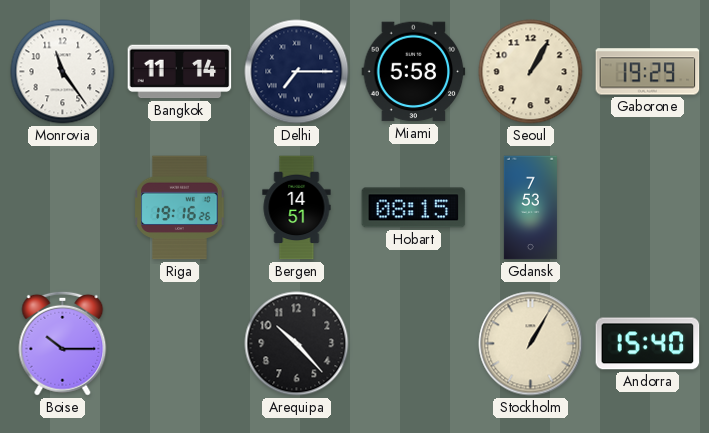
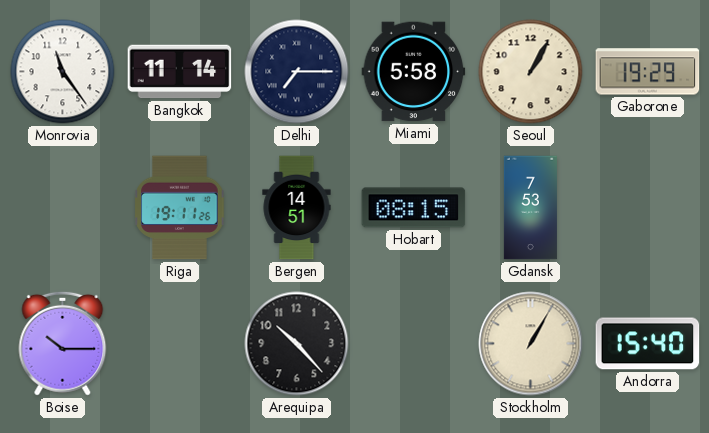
Riga: 19:16 -> 19:11 (180, 208)
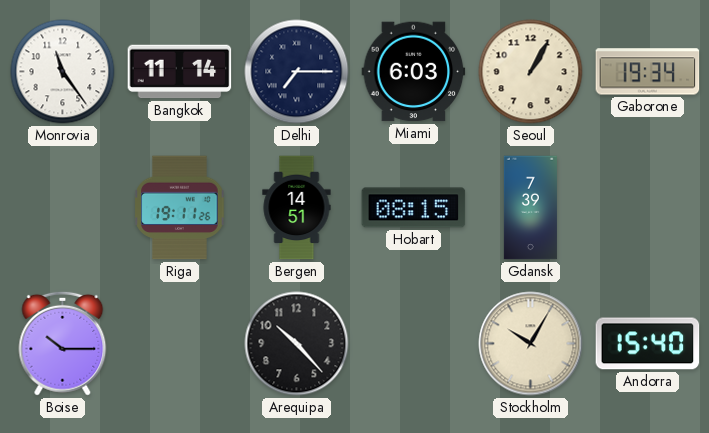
Miami: 5:58 -> 6:03 (414, 72)
Gaborone: 19:29 -> 19:34 (648, 72)
Gdansk: 7:53 -> 7:39 (530, 208)
Stockholm: 1:05 -> 10:05 (531, 344)
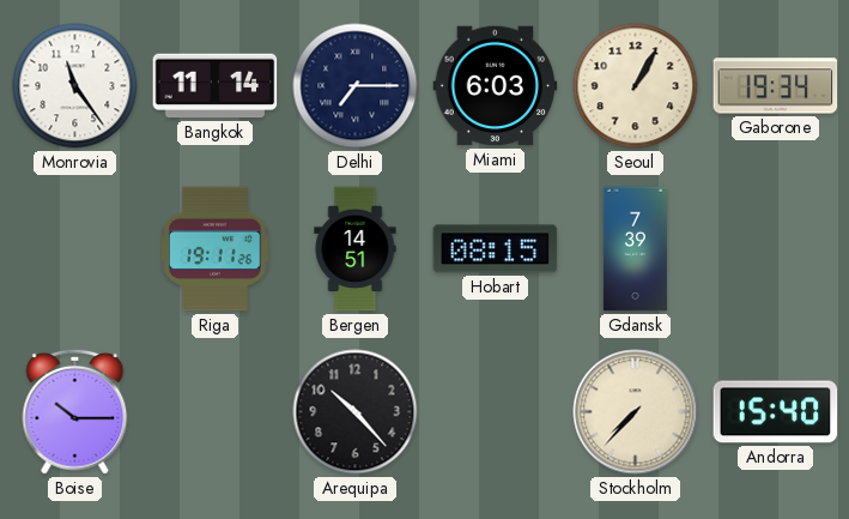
Stockholm: 10:05 -> 7:37 (636, 412)
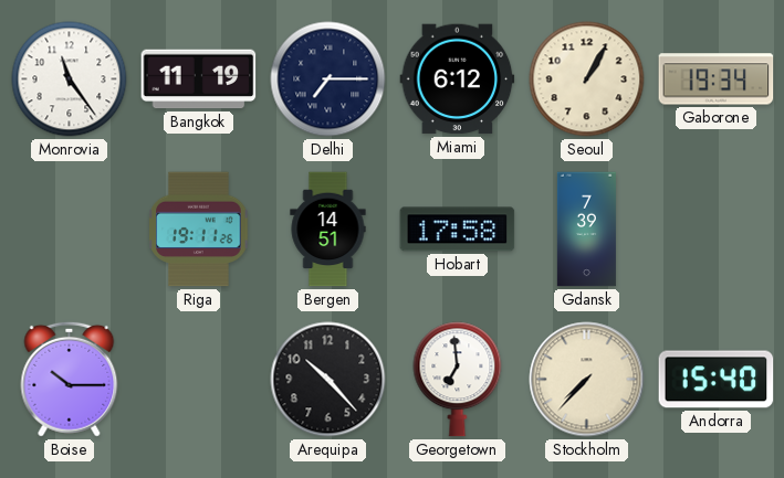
Bangkok: 11:14 -> 11:19 (199, 79)
Miami: 6:03 -> 6:12 (458, 79)
Hobart: 08:15 -> 17:58 (458, 230)
Georgetown: none -> 6:59 (458, 380)
